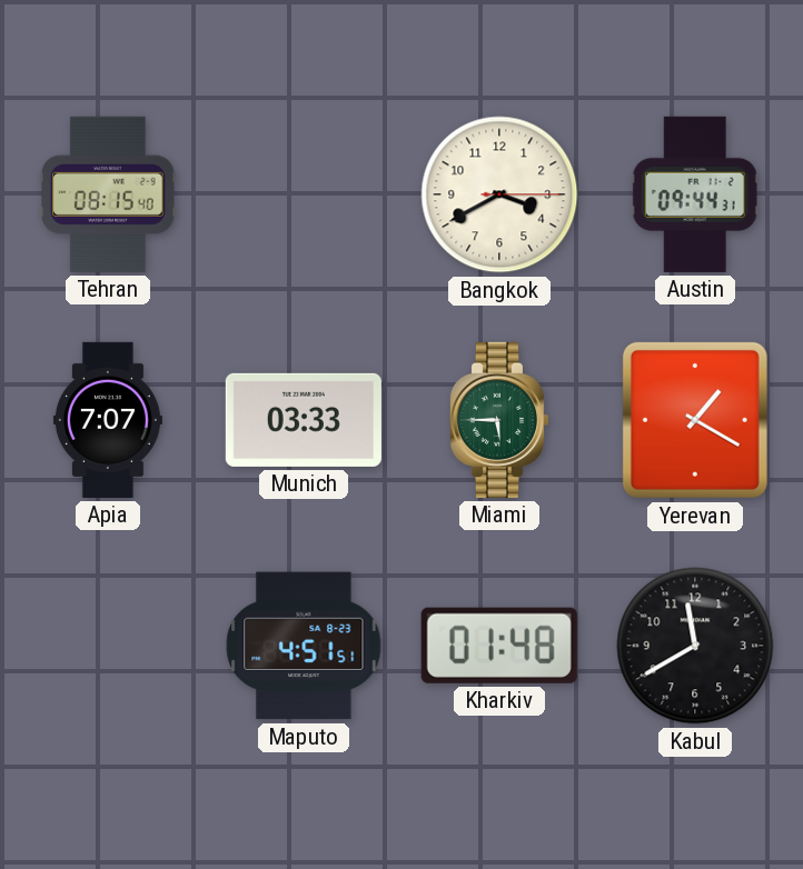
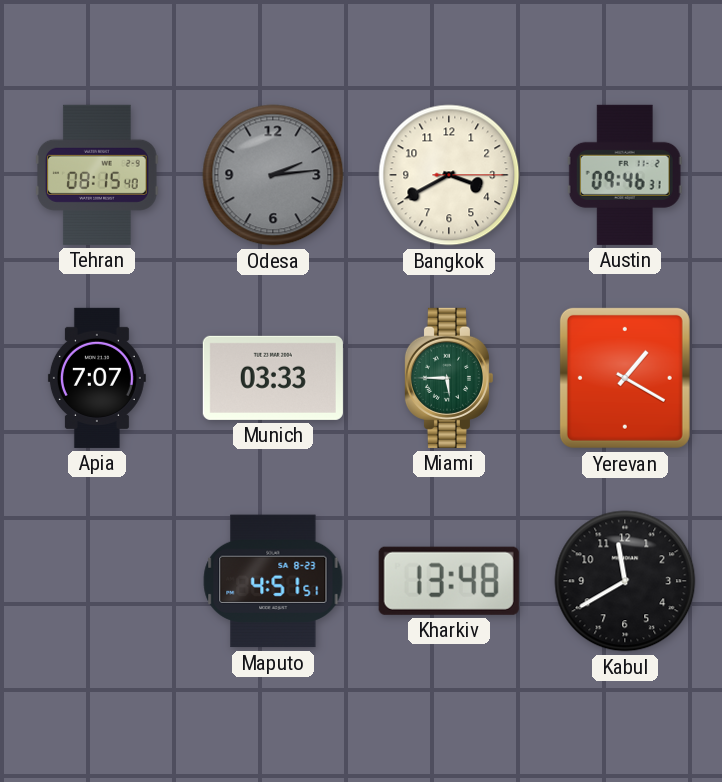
Odesa: none -> 2:14 (273, 175)
Austin: 09:44 -> 09:46 (625, 175)
Kharkiv: 01:48 -> 13:48 (449, 581)
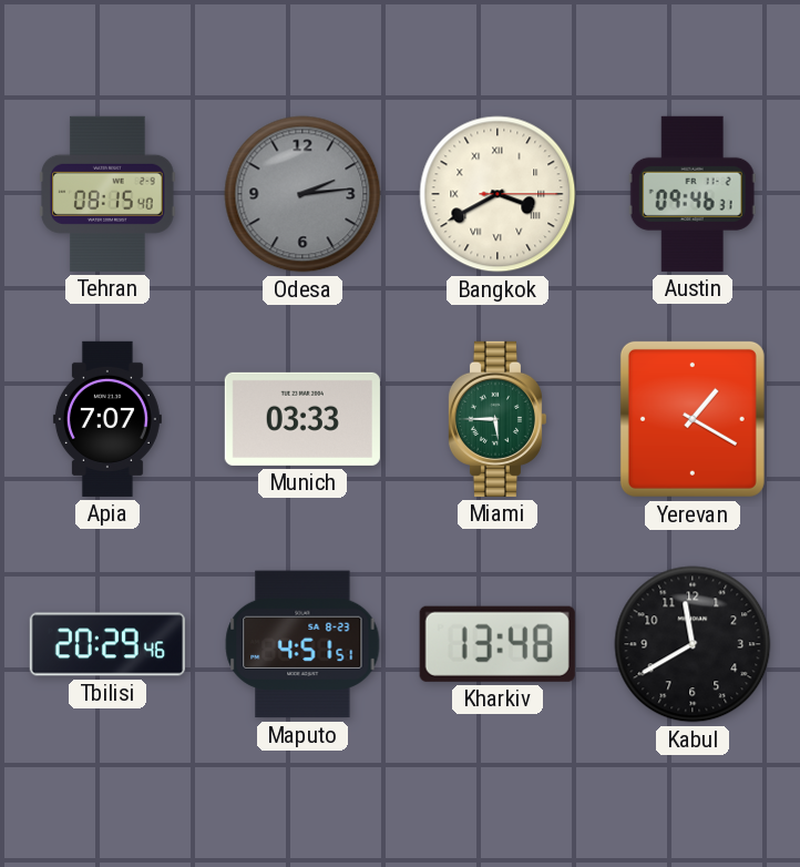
Bangkok numerals: Arabic -> Roman (498, 194)
Tbilisi: none -> 20:29 (107, 644)
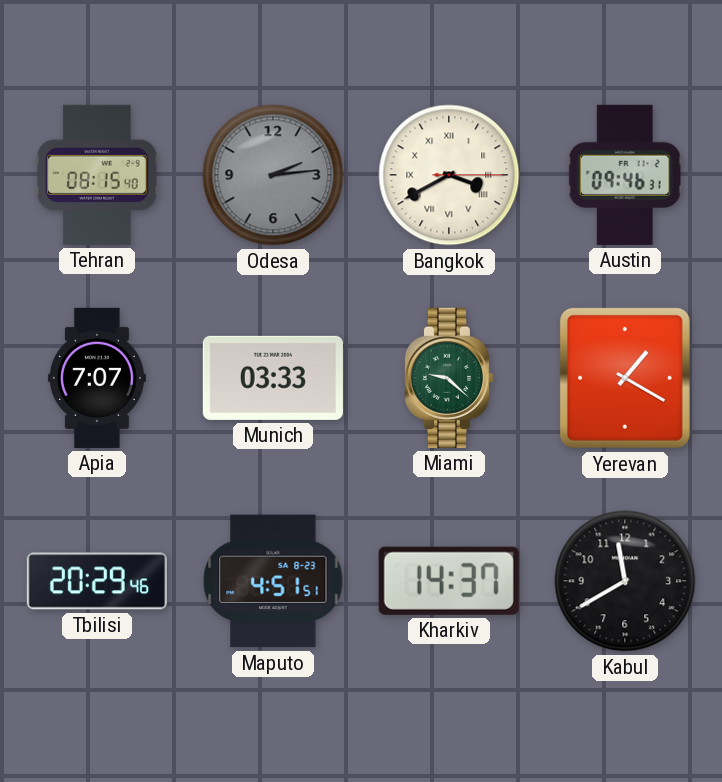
Miami: 5:45 -> 9:22 (448, 378)
Kharkiv: 13:48 -> 14:37 (449, 581)
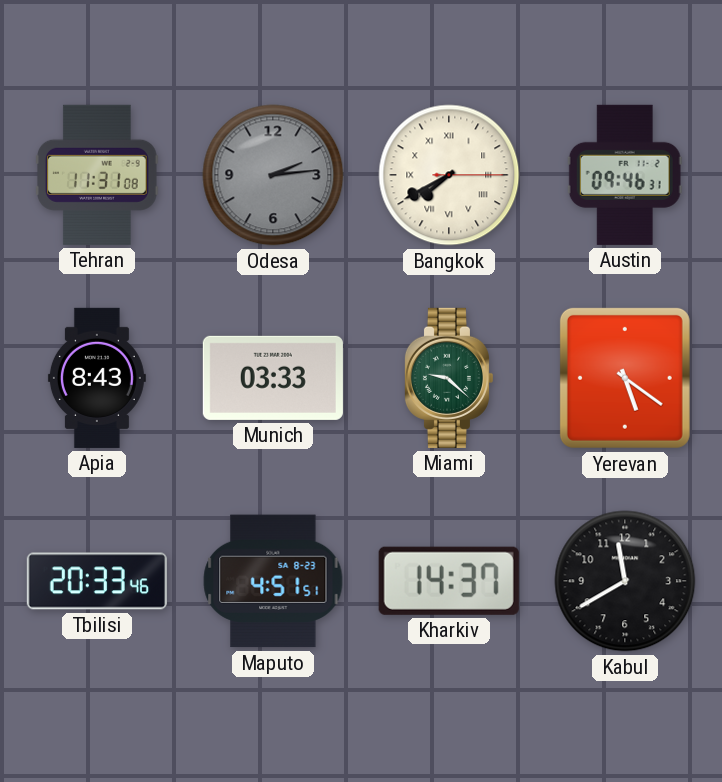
Tehran: 08:15 -> 11:31 (98, 175)
Bangkok: 3:40 -> 7:40 (449, 175)
Apia: 7:07 -> 8:43 (97, 378)
Yerevan: 1:20 -> 5:21 (625, 378)
Tbilisi: 20:29 -> 20:33 (97, 581)
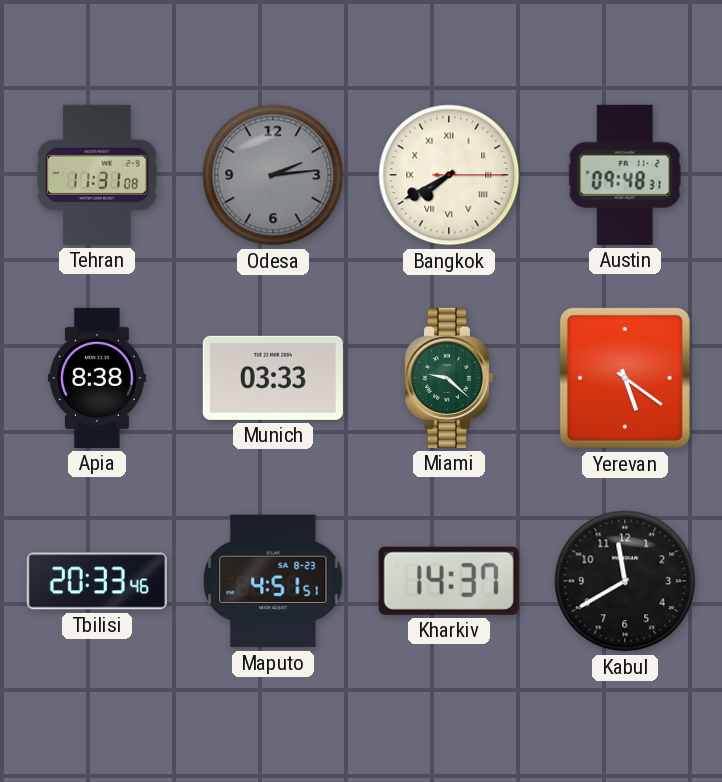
Austin: 09:46 -> 09:48 (625, 175)
Apia: 8:43 -> 8:38 (97, 378)
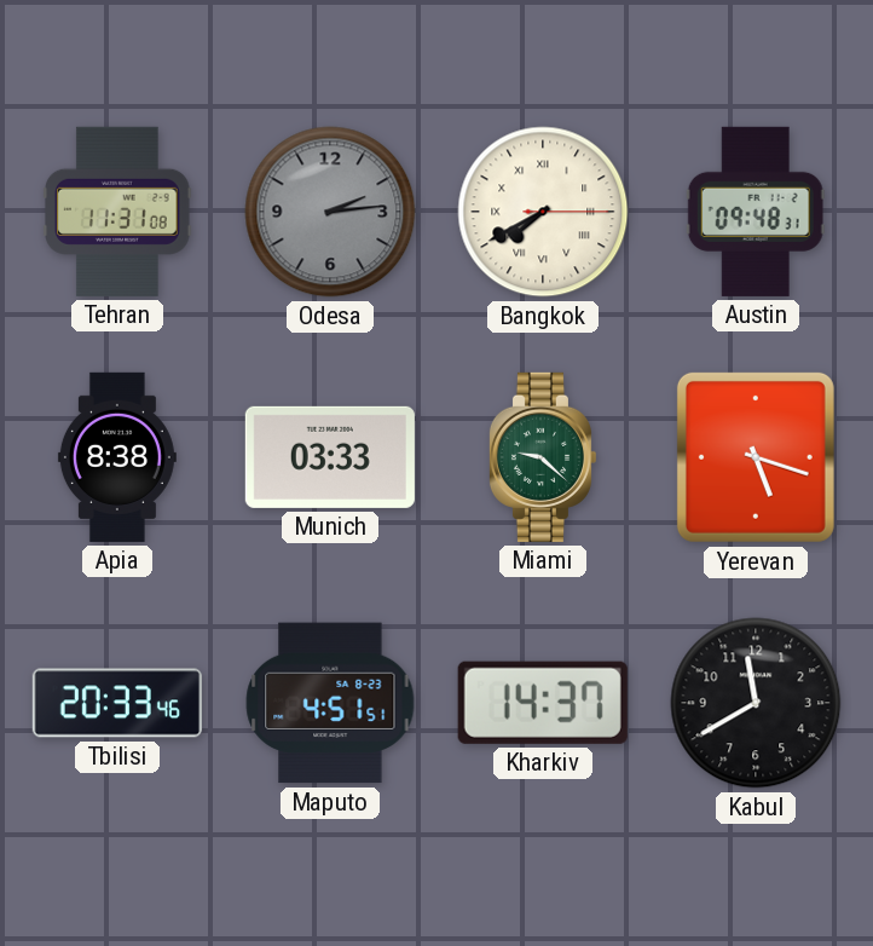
Yerevan: 5:21 -> 5:18 (756, 457)
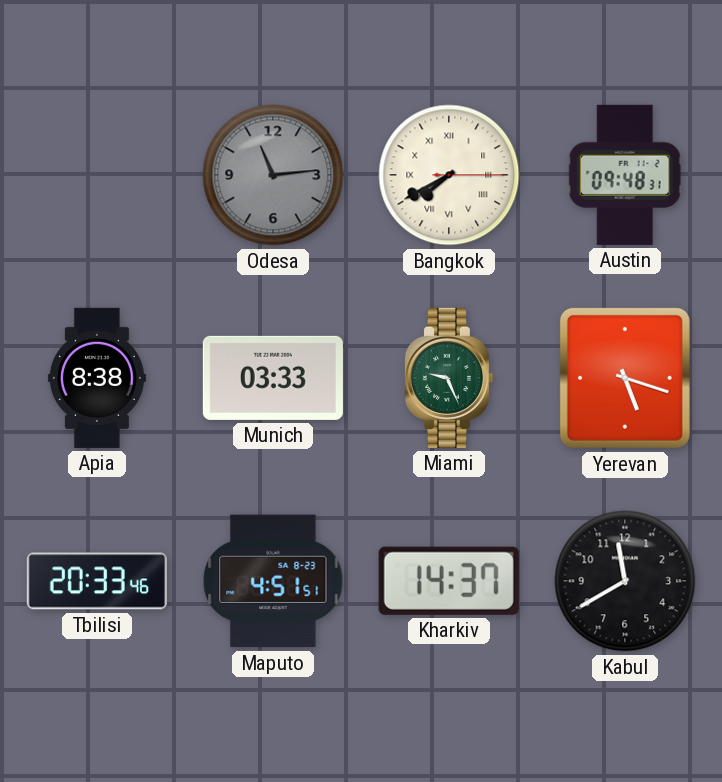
Tehran: 11:31 -> none (118, 212)
Odesa: 2:14 -> 11:14 (273, 175)
Miami: 9:22 -> 9:26 (448, 378)
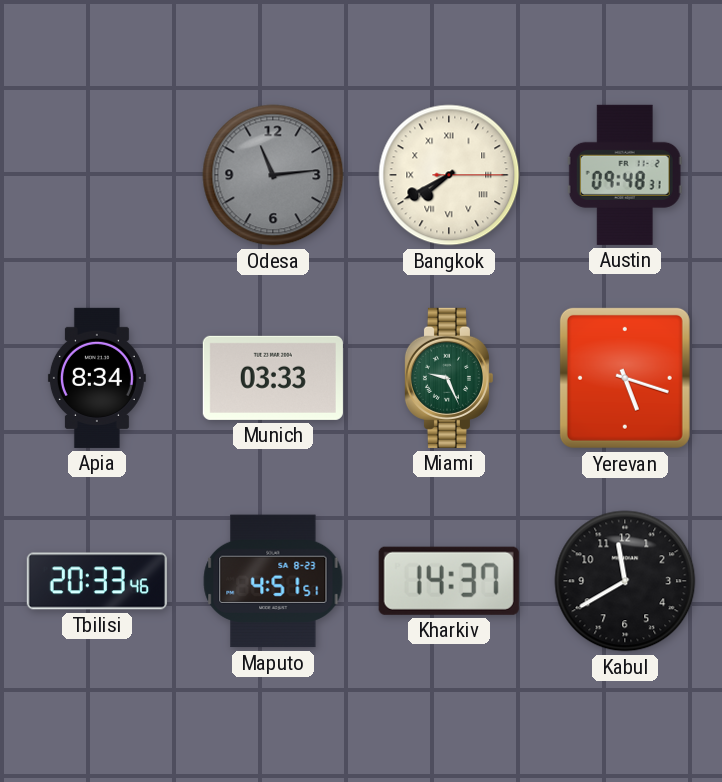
Apia: 8:38 -> 8:34 (97, 378)
